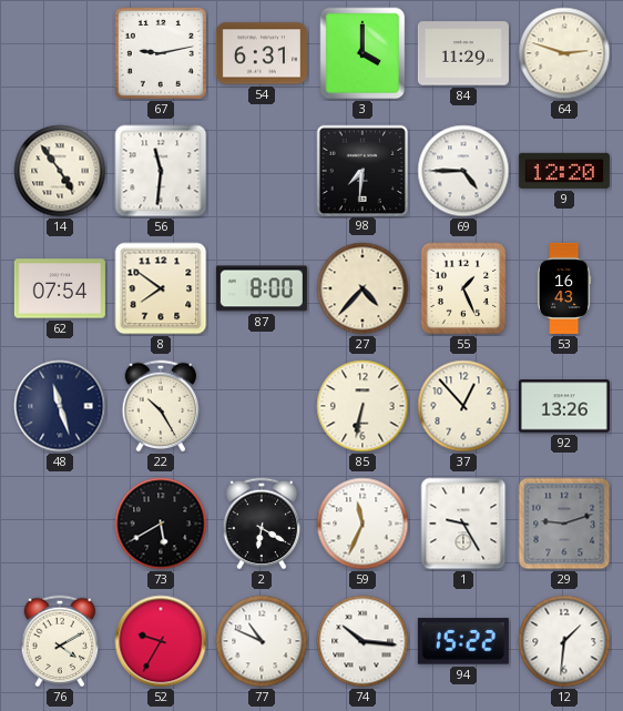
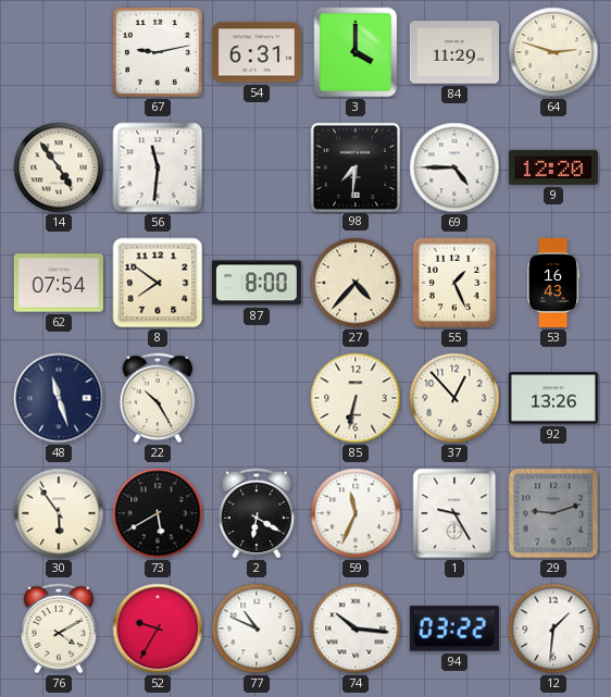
30: none -> 5:54 (59, 513)
94: 15:22 -> 03:22 (454, 628)
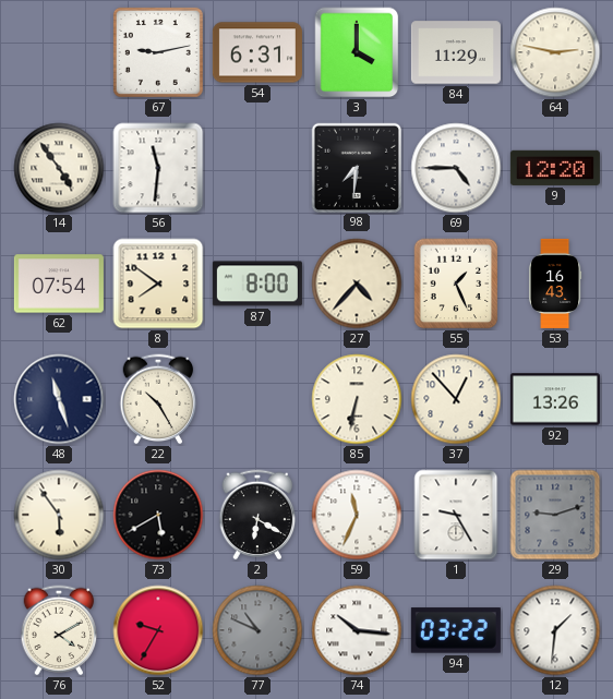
64: 2:48 -> 2:47 (555, 52)
77 dial: white -> grey (257, 630)
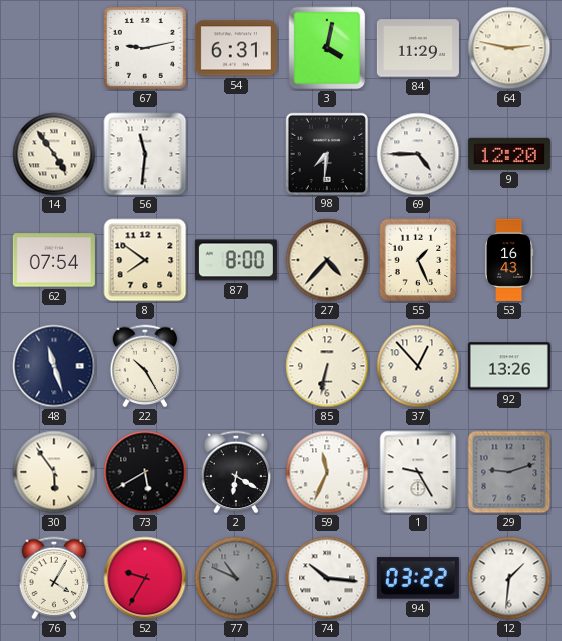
3: 4:00 -> 4:02 (327, 48)
76: 4:10 -> 4:05 (54, 578)
